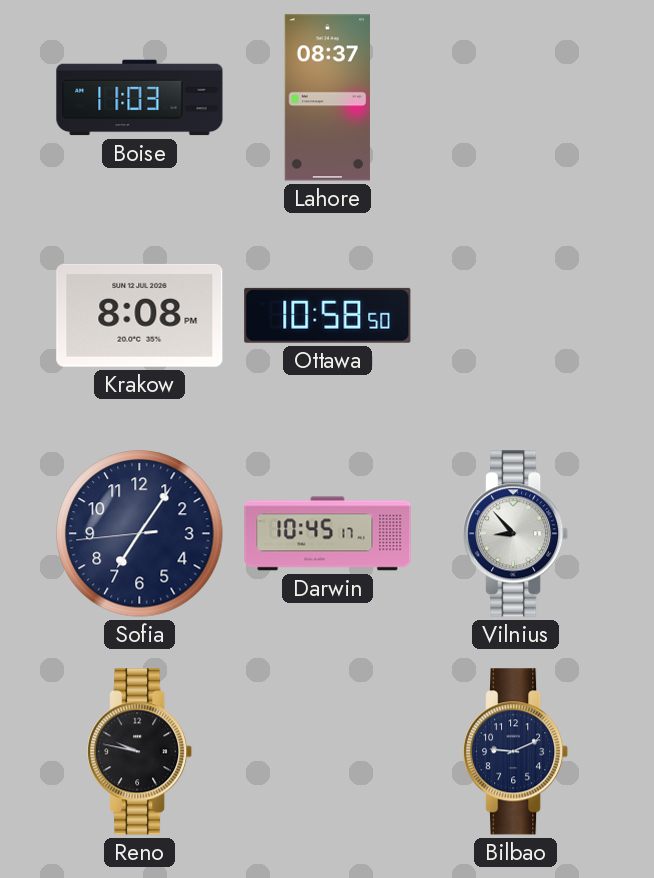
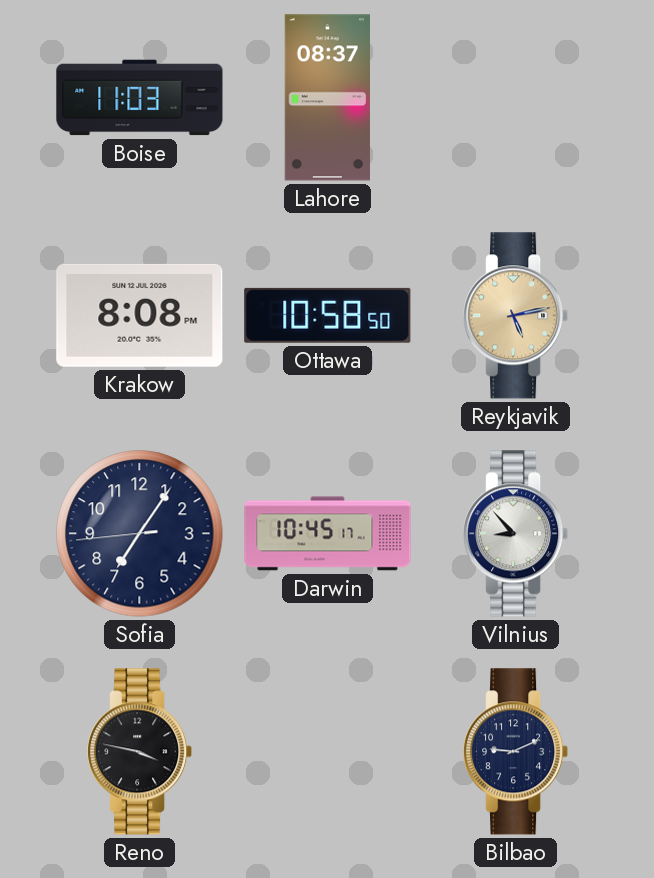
Reykjavik: none -> 5:13 (516, 316)
Reno: 9:47 -> 3:47 (140, 752)
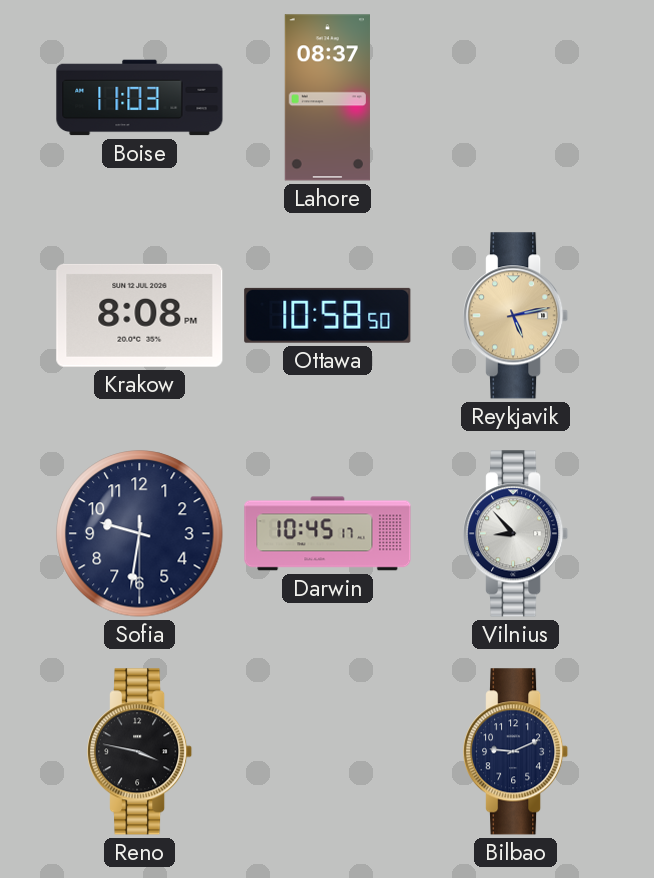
Sofia: 7:05 -> 9:31 (140, 534)
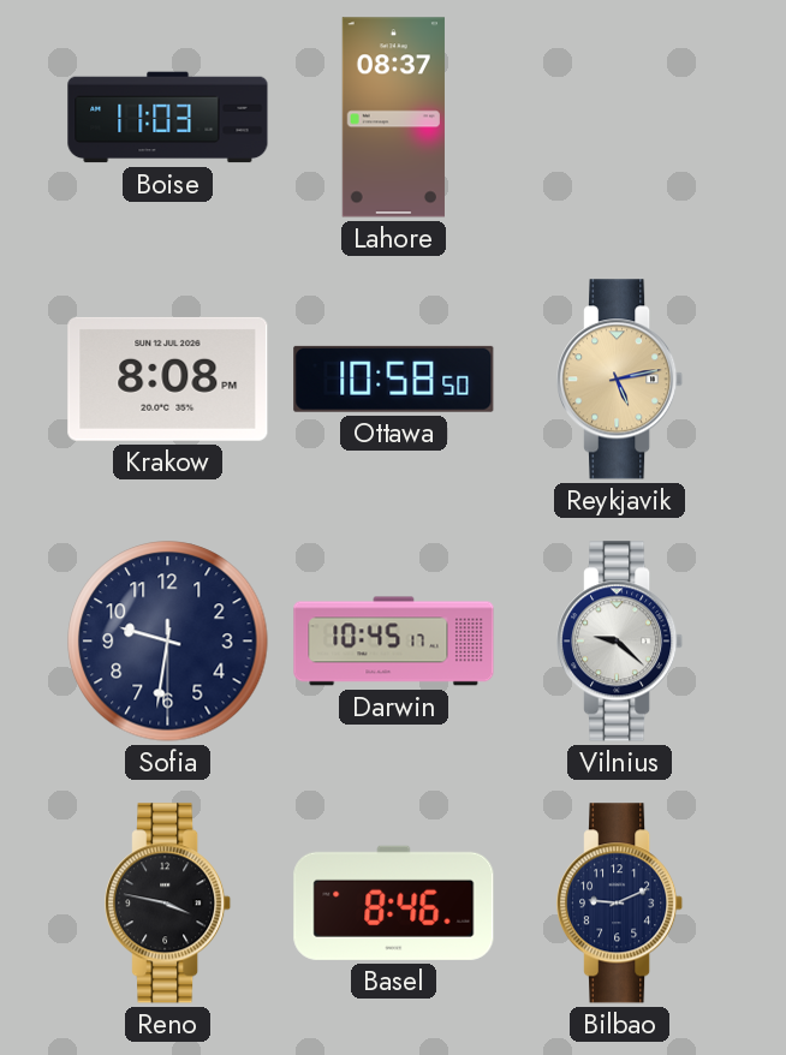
Vilnius: 8:53 -> 9:22 (620, 642)
Basel: none -> 8:46 (394, 902)
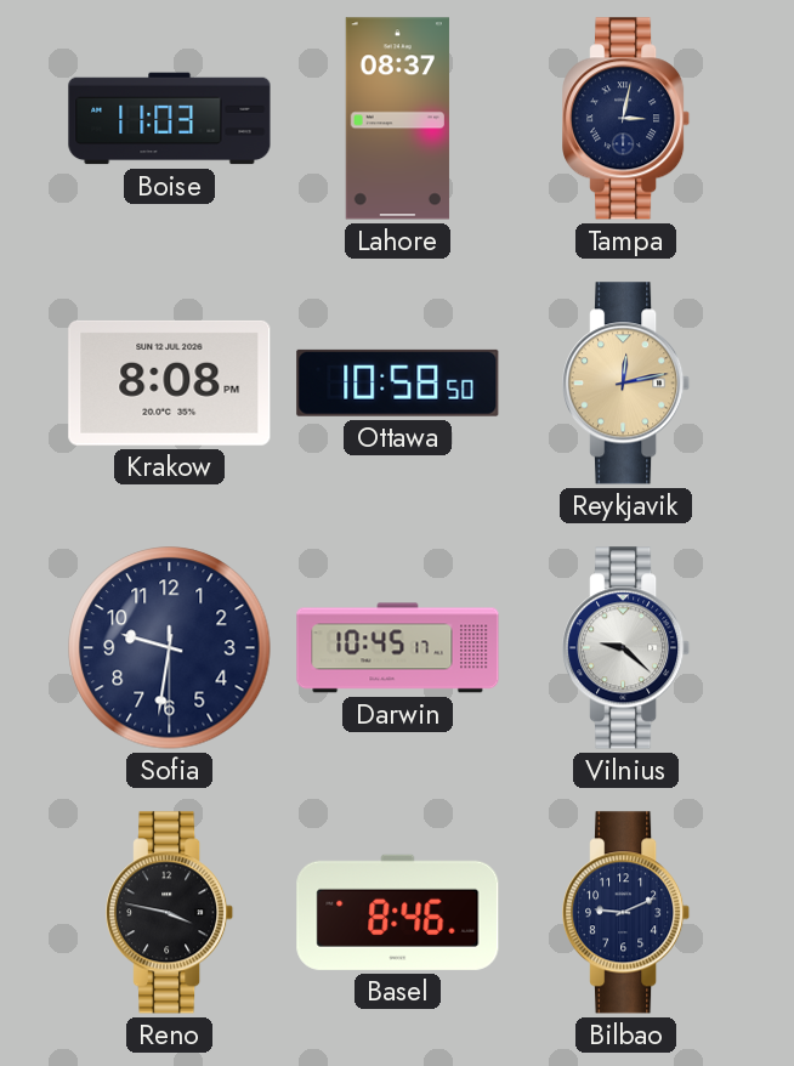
Tampa: none -> 3:02 (626, 119)
Reykjavik: 5:13 -> 12:13 (626, 384)
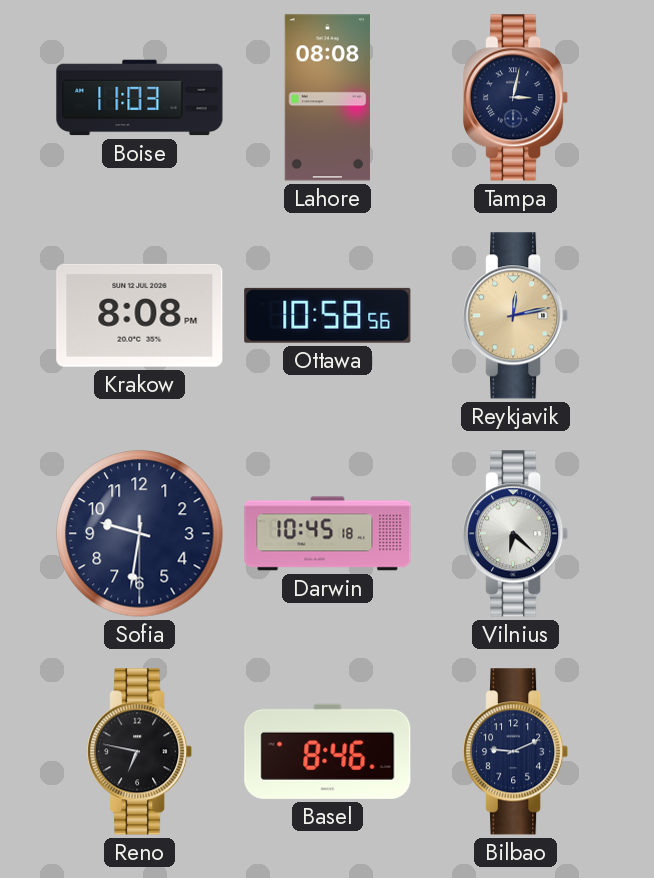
Lahore: 08:37 -> 08:08 (327, 98)
Ottawa: 10:58:50 -> 10:58:56 (328, 315)
Darwin: 10:45:17 -> 10:45:18 (328, 534)
Vilnius: 9:22 -> 6:22 (516, 534)
Reno: 3:47 -> 6:47 (140, 752)
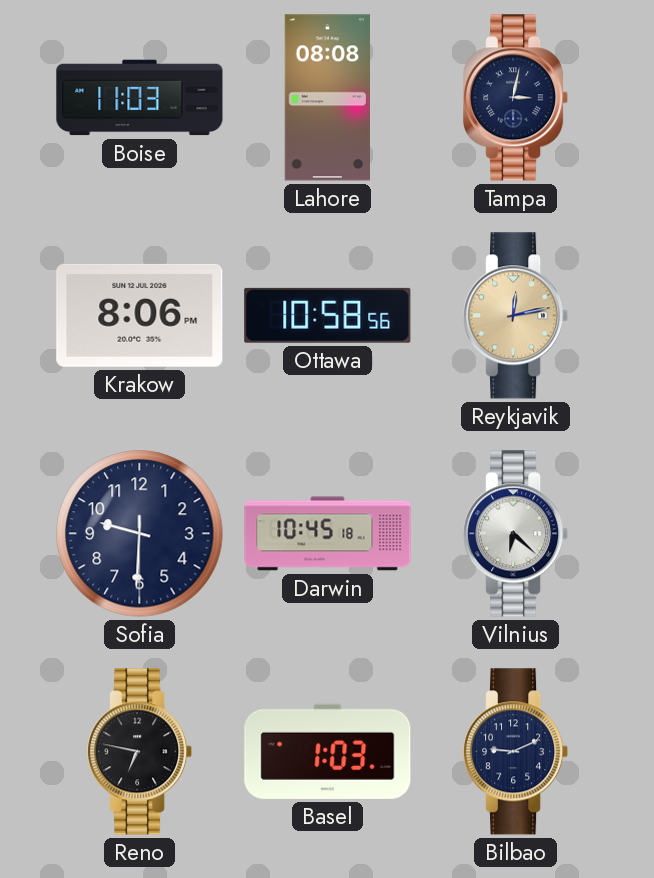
Krakow: 8:08 -> 8:06 (140, 315)
Sofia: 9:31 -> 9:30 (140, 534)
Basel: 8:46 -> 1:03 (328, 751)
